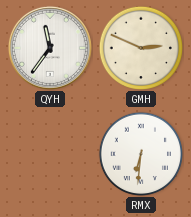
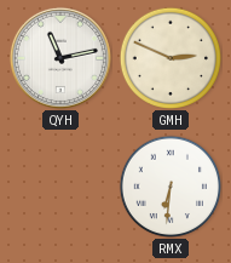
QYH: 11:36 -> 11:13 (60, 58)
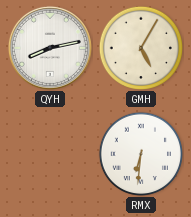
QYH: 11:13 -> 8:13 (50, 48)
GMH: 2:49 -> 5:05 (140, 47)
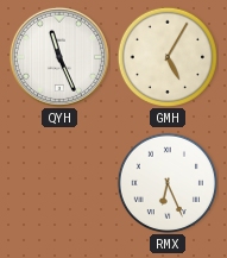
QYH: 8:13 -> 11:26 (59, 57)
RMX: 6:31 -> 6:26 (166, 182)
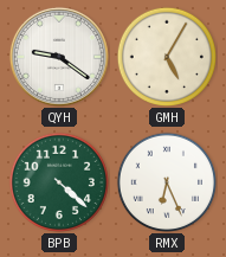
QYH: 11:26 -> 9:21 (59, 57)
BPB: none -> 4:22 (58, 181)
